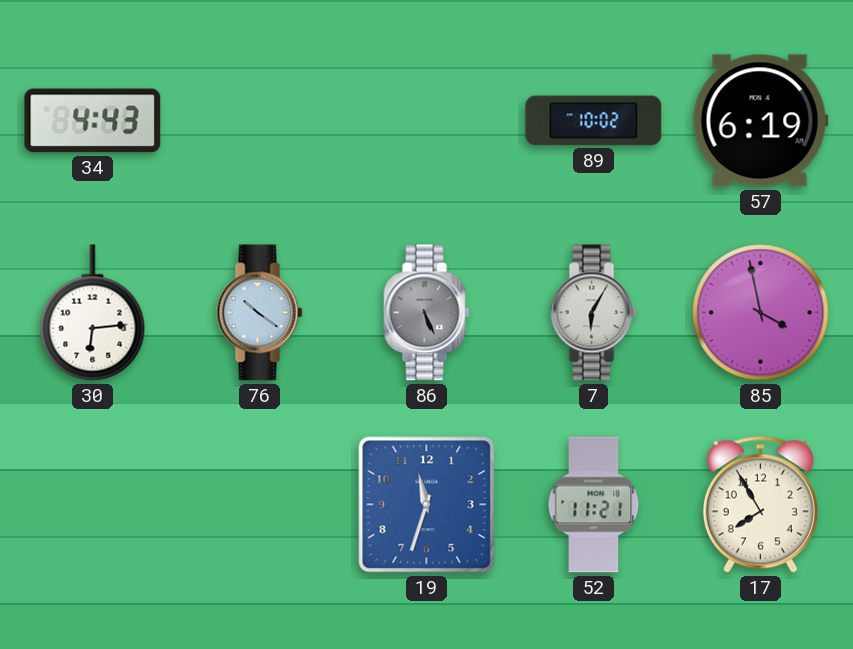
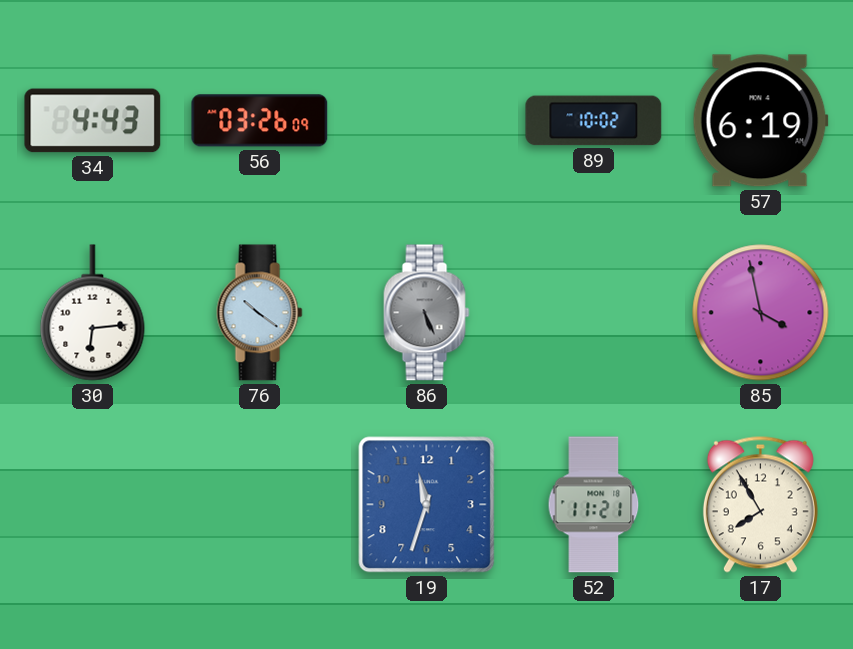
56: none -> 03:26 (260, 121)
7: 6:05 -> none (594, 313)
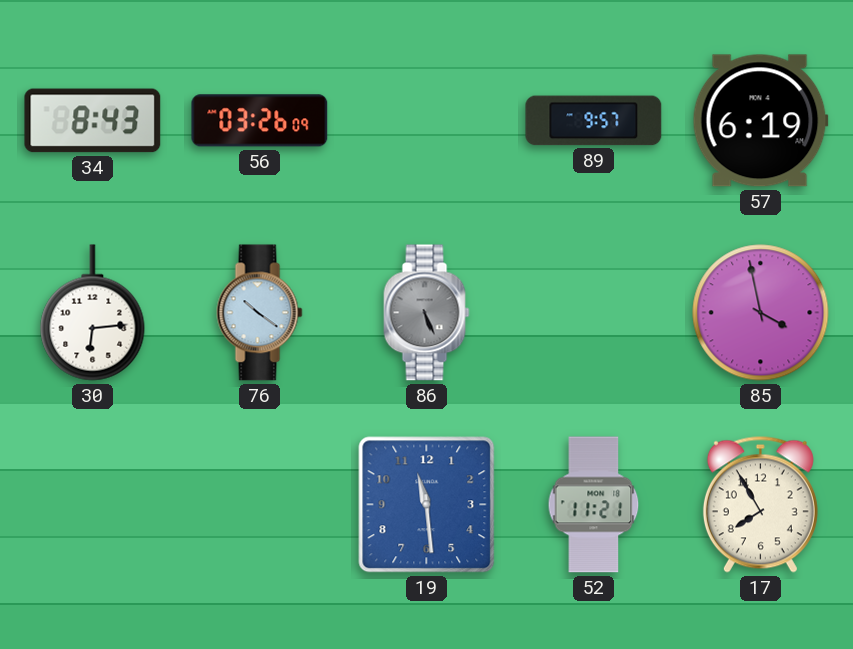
34: 4:43 -> 8:43 (93, 121)
89: 10:02 -> 9:57 (594, 121)
19: 11:33 -> 11:29 (427, 505)
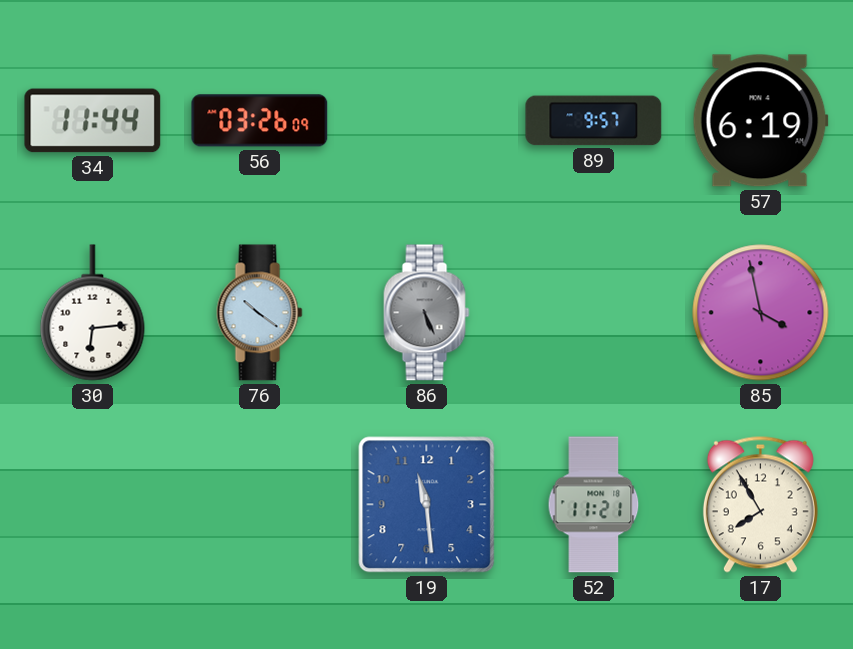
34: 8:43 -> 11:44 (93, 121)
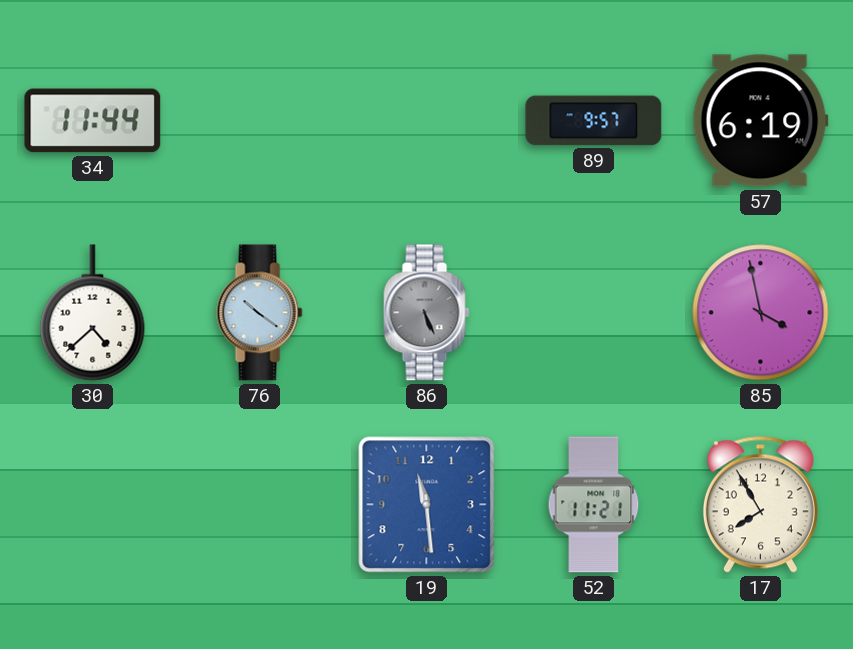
56: 03:26 -> none (260, 121)
30: 6:14 -> 4:38 (93, 313)
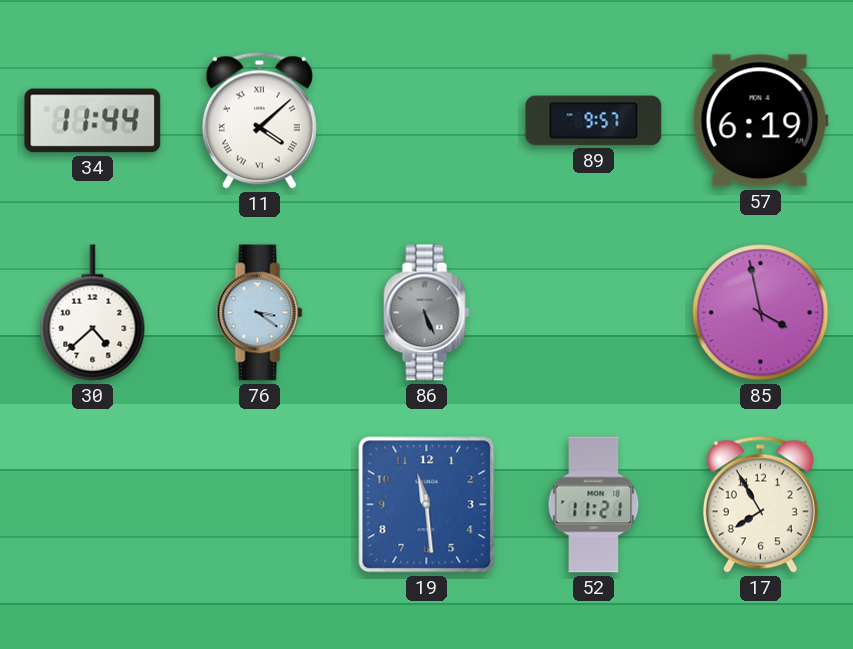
11: none -> 4:08 (259, 120)
76: 10:21 -> 3:21 (260, 313)
